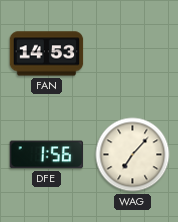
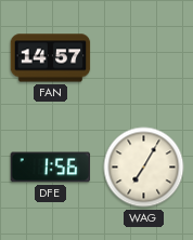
FAN: 14:53 -> 14:57 (51, 58)
WAG: 7:07 -> 7:05 (144, 168)
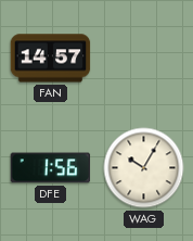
WAG: 7:05 -> 10:05 (144, 168)
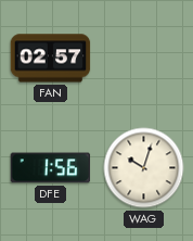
FAN: 14:57 -> 02:57 (51, 59)
WAG: 10:05 -> 10:03 (144, 168)
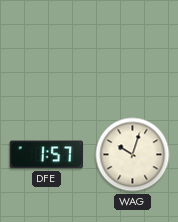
FAN: 02:57 -> none (51, 59)
DFE: 1:56 -> 1:57 (47, 155)
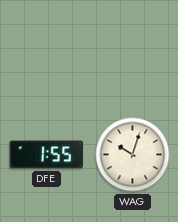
DFE: 1:57 -> 1:55 (47, 155)
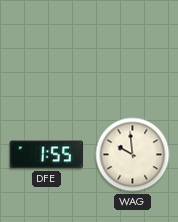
WAG: 10:03 -> 9:59 (133, 155)
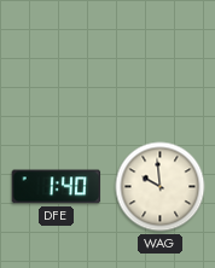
DFE: 1:55 -> 1:40 (57, 187)
